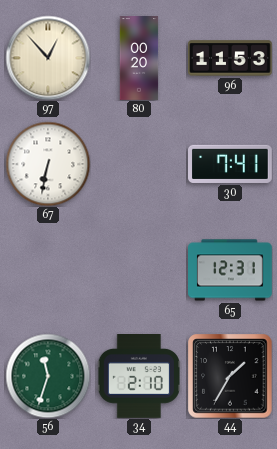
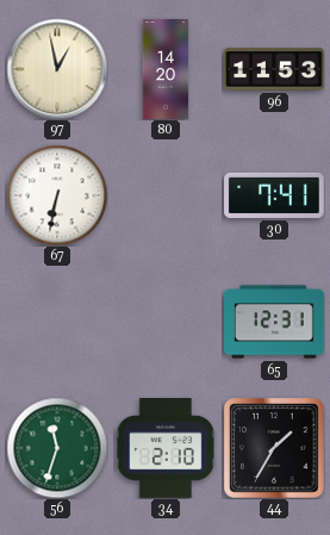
97: 12:53 -> 12:58 (57, 69)
80: 00:20 -> 14:20 (166, 69)
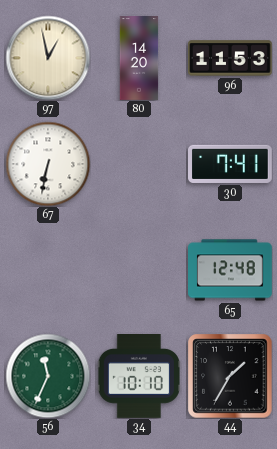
65: 12:31 -> 12:48 (230, 270)
56: 11:33 -> 11:34 (48, 376)
34: 2:10 -> 10:10 (138, 377)
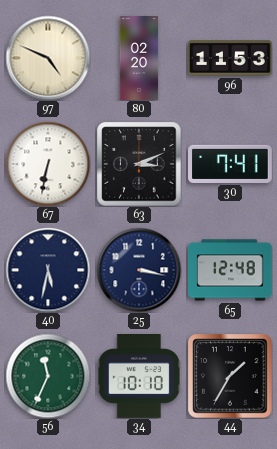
97: 12:58 -> 4:49 (48, 58)
80: 14:20 -> 02:20 (139, 58)
63: none -> 3:11 (139, 164)
40: none -> 5:32 (48, 270)
25: none -> 3:17 (139, 270)
